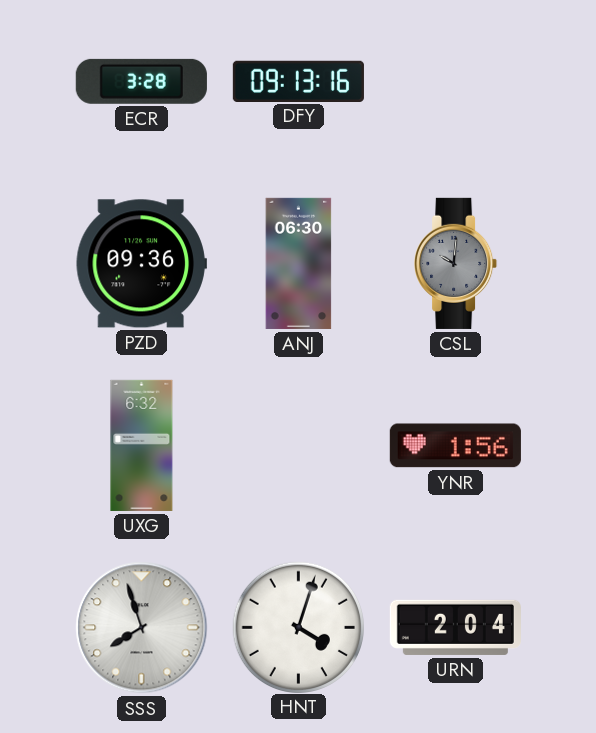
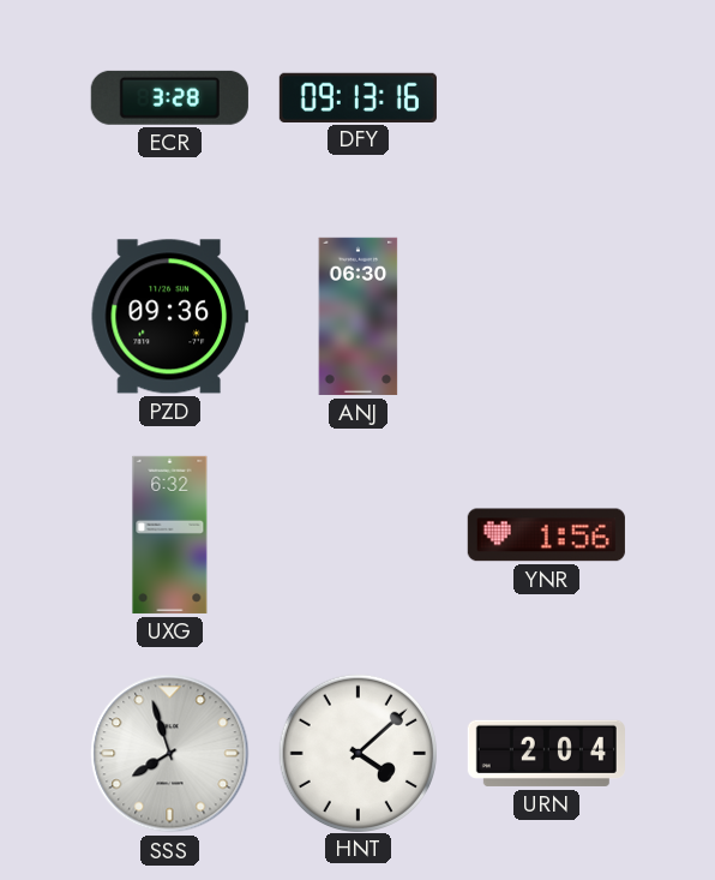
CSL: 10:01 -> none (456, 263)
HNT: 4:03 -> 4:08 (357, 753)
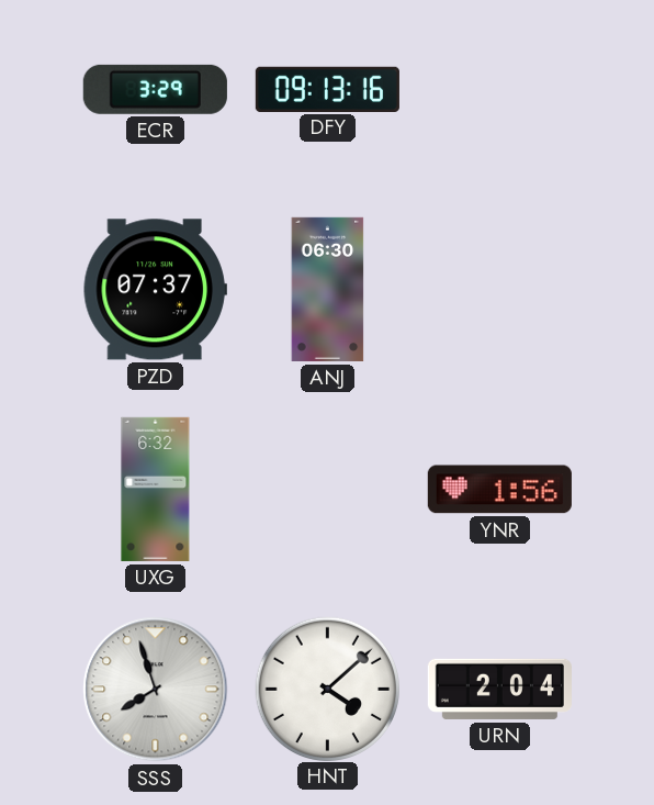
ECR: 3:28 -> 3:29 (155, 89)
PZD: 09:36 -> 07:37 (155, 290)
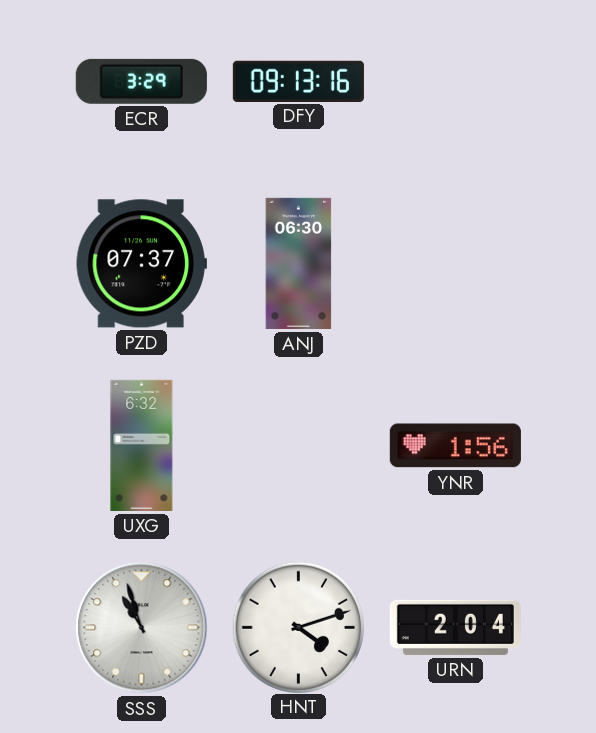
SSS: 7:57 -> 10:57 (142, 628)
HNT: 4:08 -> 4:12 (298, 627)
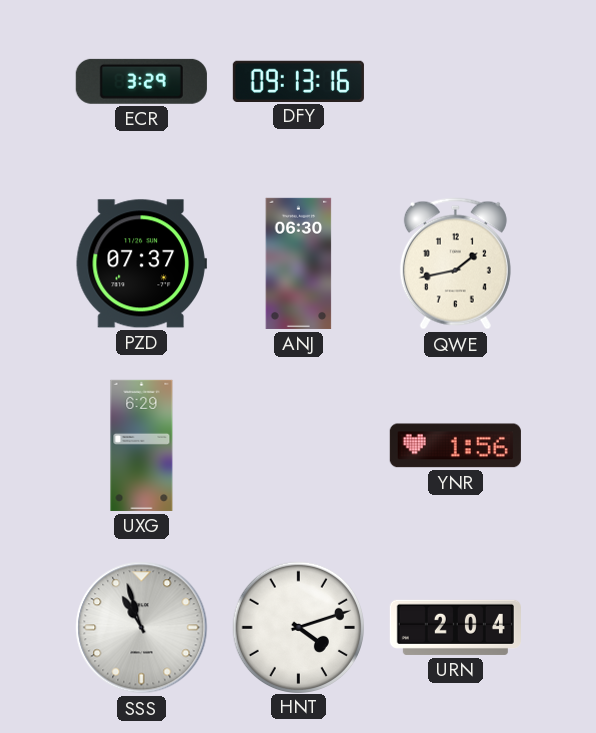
QWE: none -> 1:43 (455, 264)
UXG: 6:32 -> 6:29 (142, 445)
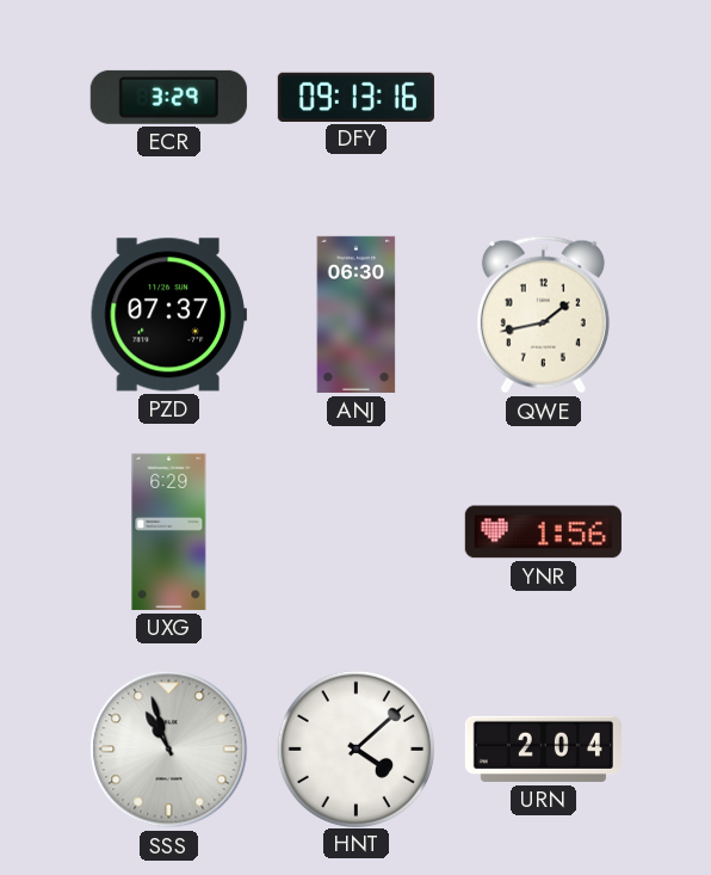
HNT: 4:12 -> 4:08 (355, 748)
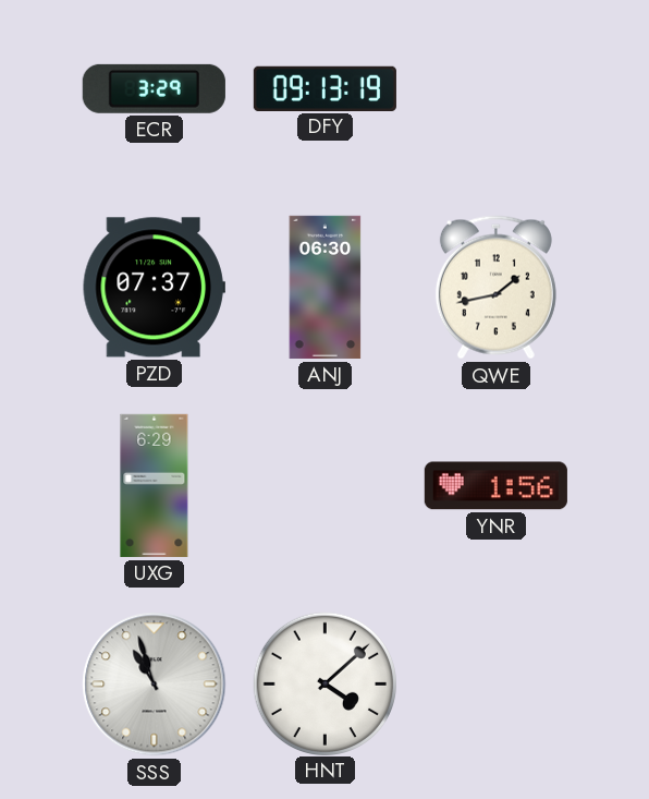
DFY: 09:13:16 -> 09:13:19 (324, 88)
URN: 2:04 -> none (543, 748)
